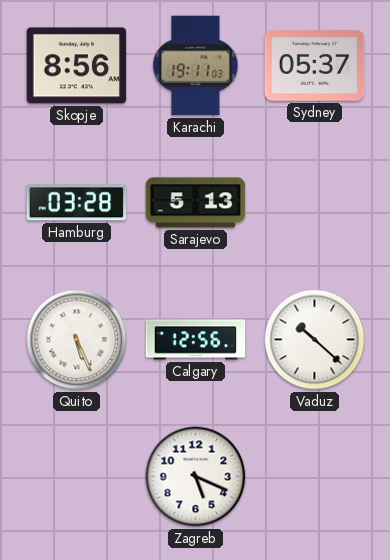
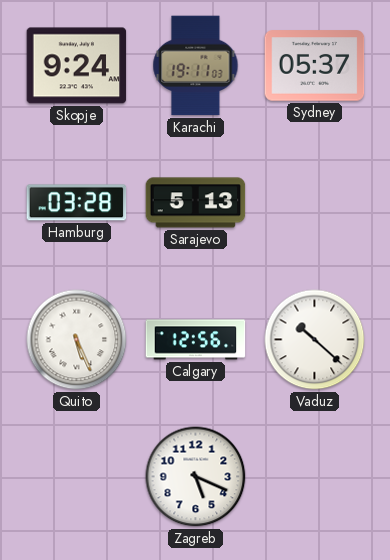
Skopje: 8:56 -> 9:24 (77, 66)
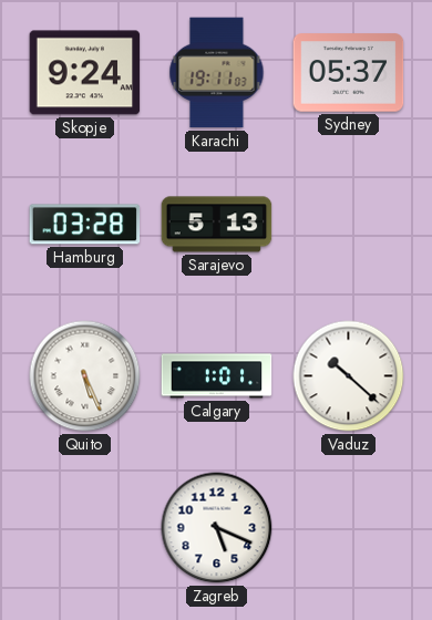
Calgary: 12:56 -> 1:01 (217, 376)
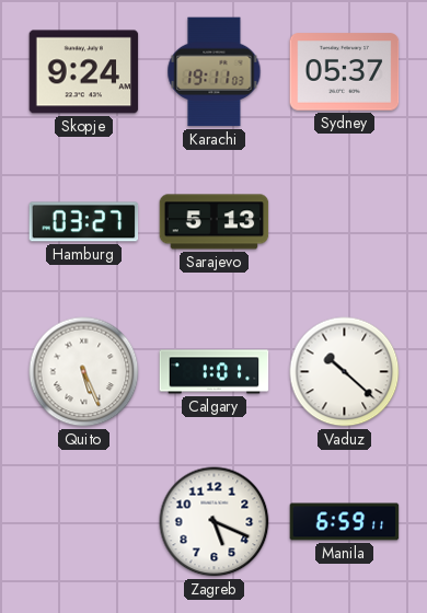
Hamburg: 03:28 -> 03:27 (84, 222)
Manila: none -> 6:59 (345, 522)
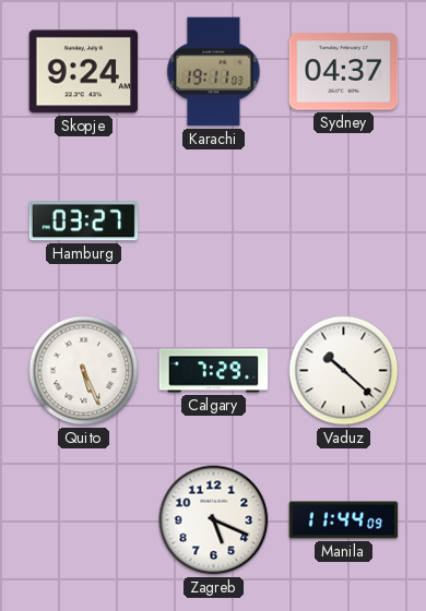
Sydney: 05:37 -> 04:37 (344, 72)
Sarajevo: 5:13 -> none (215, 222)
Calgary: 1:01 -> 7:29 (214, 371)
Manila: 6:59 -> 11:44 (344, 520)
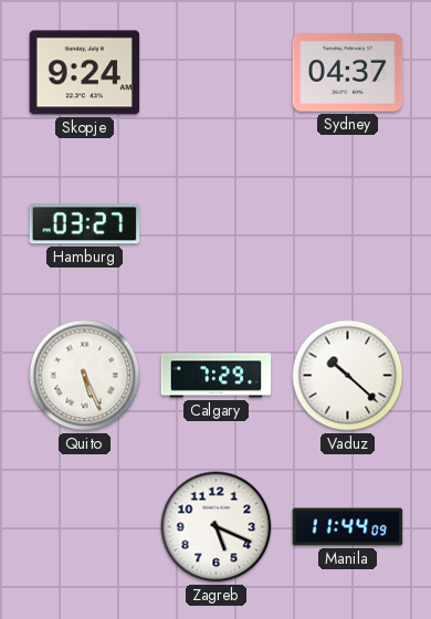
Karachi: 19:11 -> none (214, 72)
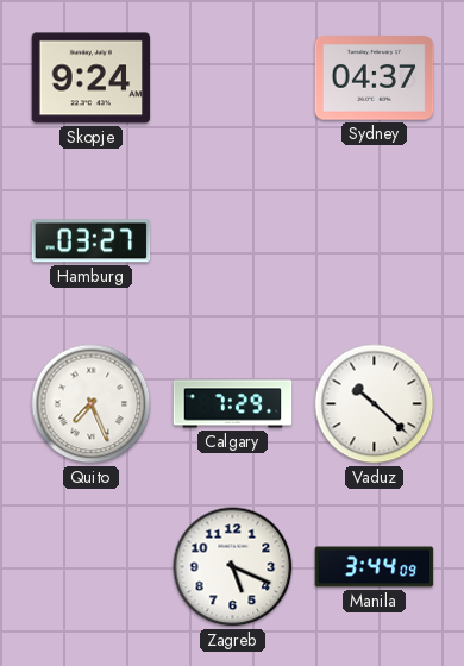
Quito: 5:26 -> 7:26 (92, 404)
Manila: 11:44 -> 3:44 (375, 567)
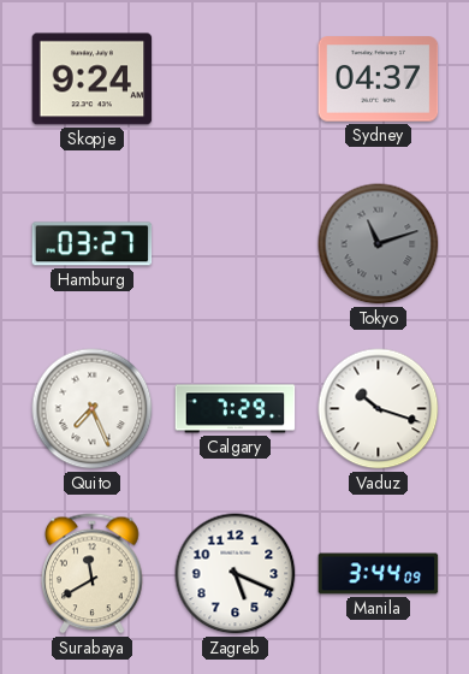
Tokyo: none -> 11:12 (379, 244)
Vaduz: 10:22 -> 10:18 (379, 409)
Surabaya: none -> 11:40 (93, 574)
